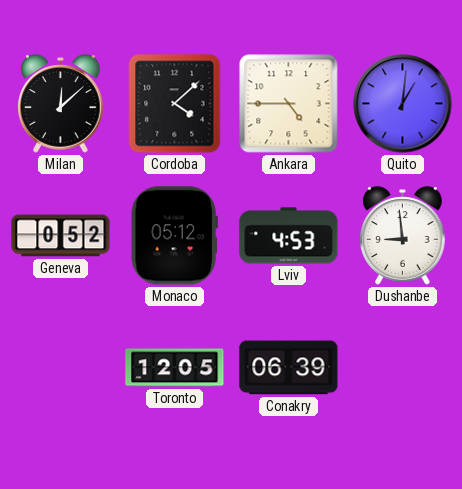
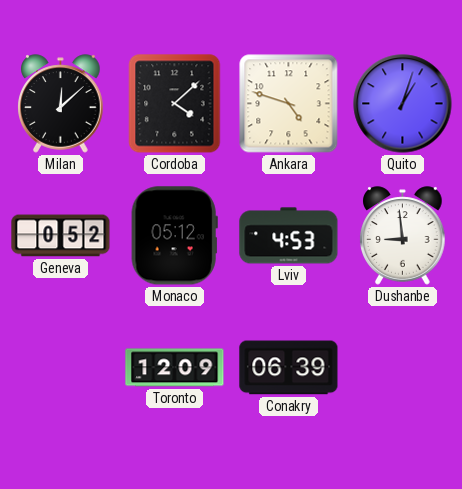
Ankara: 4:45 -> 4:48 (289, 104)
Quito: 1:01 -> 1:03 (403, 104)
Toronto: 12:05 -> 12:09 (175, 368)
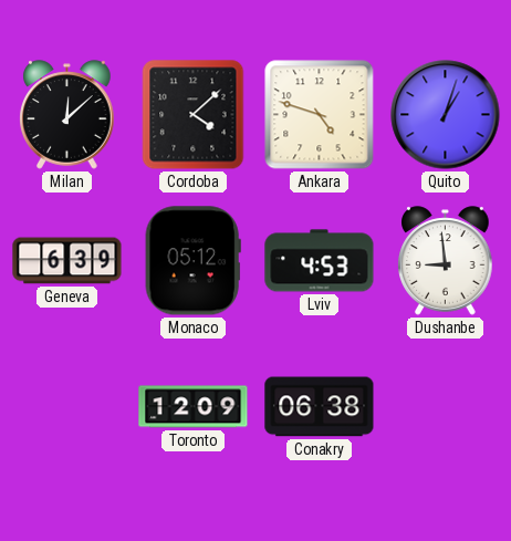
Geneva: 0:52 -> 6:39 (67, 261)
Conakry: 06:39 -> 06:38 (320, 407)
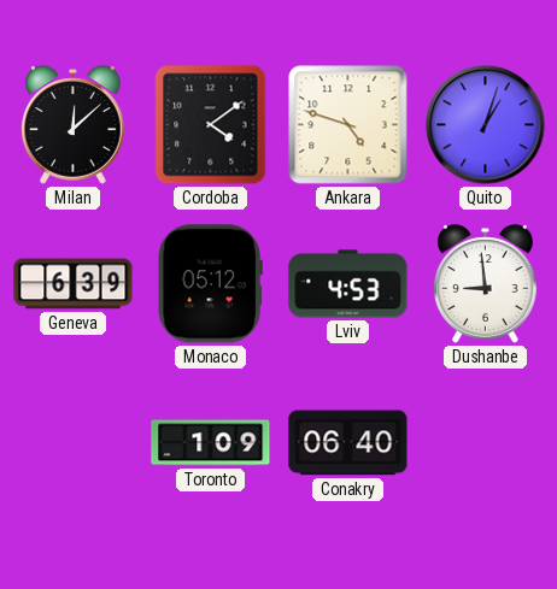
Cordoba: 4:08 -> 4:09 (211, 125)
Toronto: 12:09 -> 1:09 (211, 443)
Conakry: 06:38 -> 06:40 (348, 443)
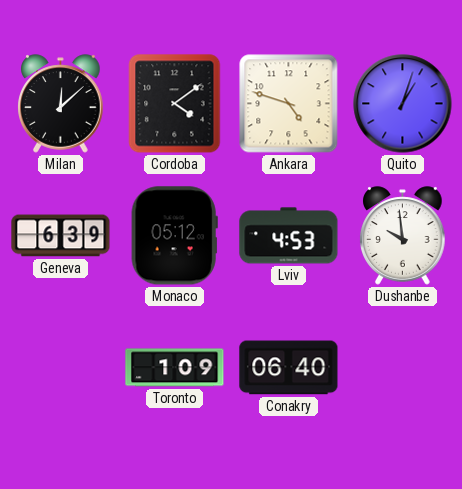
Dushanbe: 8:59 -> 9:59 (403, 236)
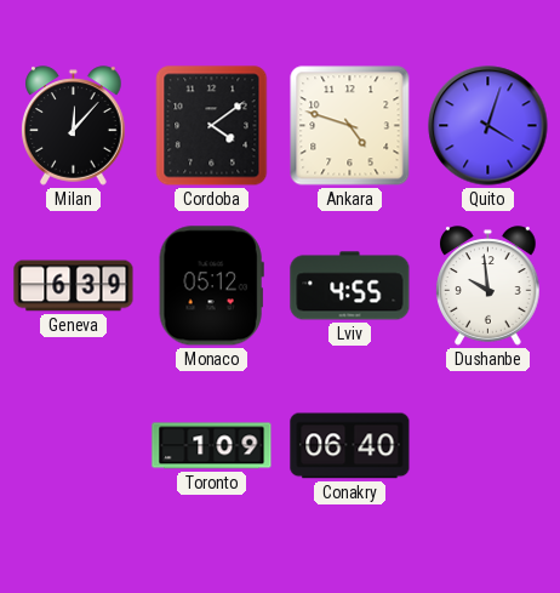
Milan: 12:08 -> 12:07 (74, 126)
Quito: 1:03 -> 4:03 (488, 126)
Lviv: 4:53 -> 4:55 (350, 286)
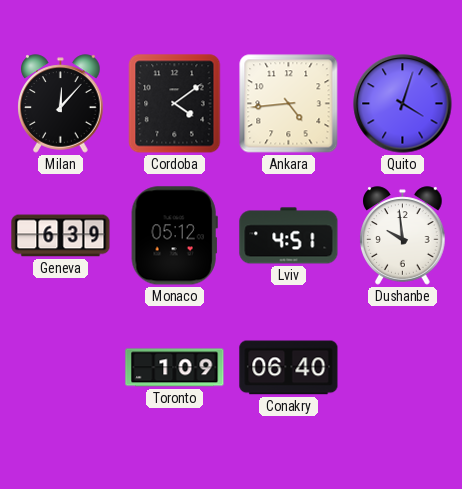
Ankara: 4:48 -> 4:44 (289, 104)
Lviv: 4:55 -> 4:51 (289, 236)
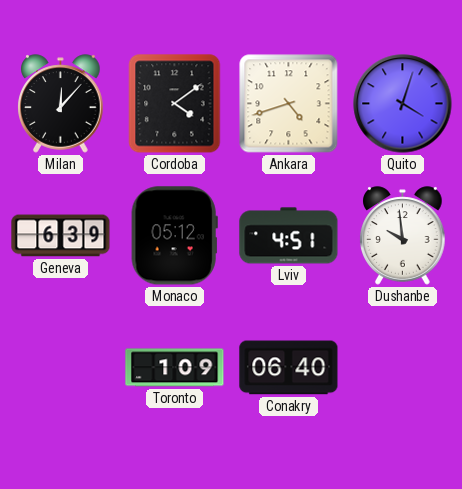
Ankara: 4:44 -> 4:42 (289, 104)
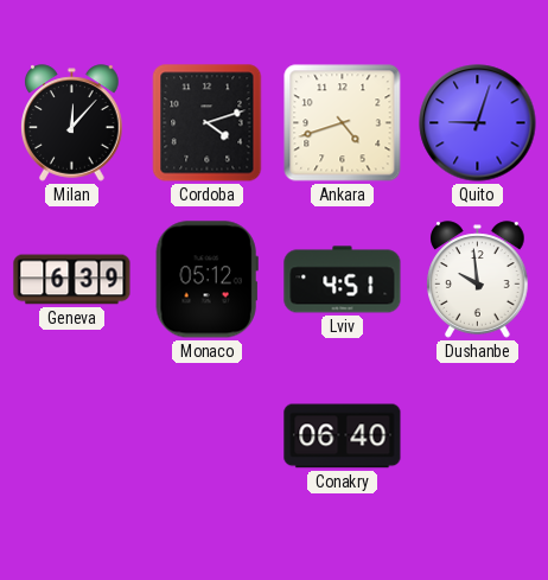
Cordoba: 4:09 -> 4:12 (208, 123)
Quito: 4:03 -> 9:03 (478, 123)
Toronto: 1:09 -> none (175, 368)
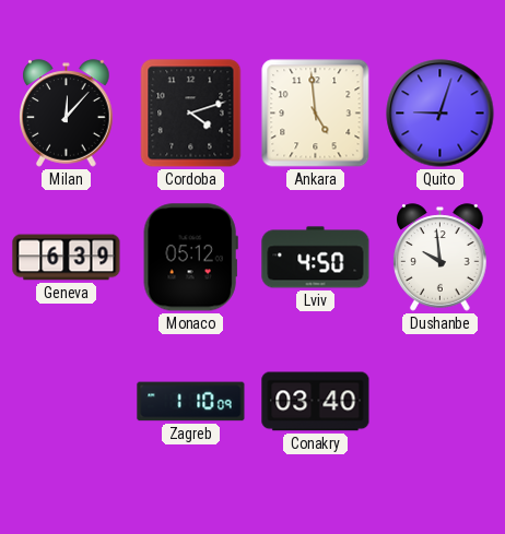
Ankara: 4:42 -> 4:59 (316, 114)
Lviv: 4:51 -> 4:50 (316, 258)
Zagreb: none -> 1:10 (191, 402)
Conakry: 06:40 -> 03:40 (316, 402)
